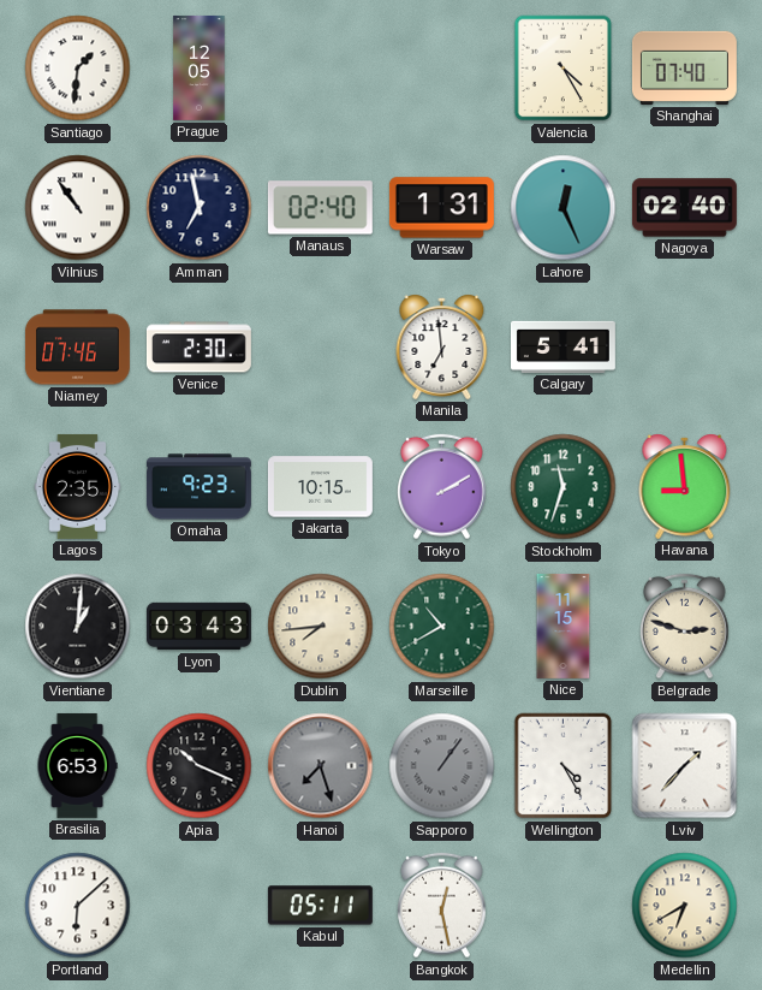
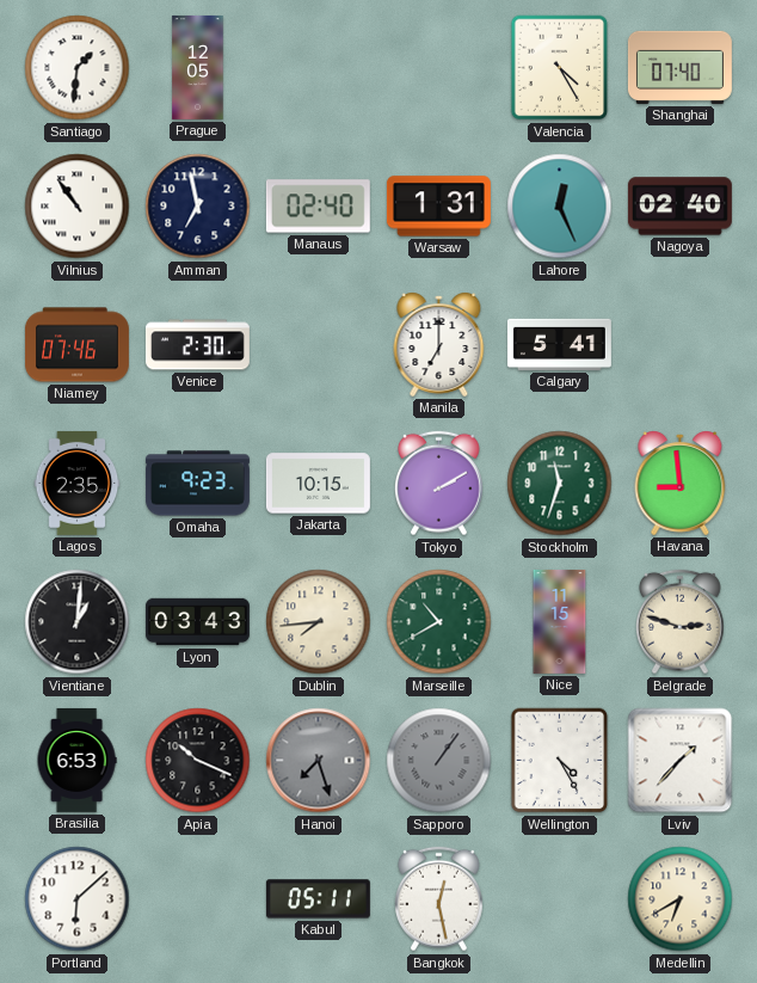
Manila: 6:59 -> 7:00 (439, 345)
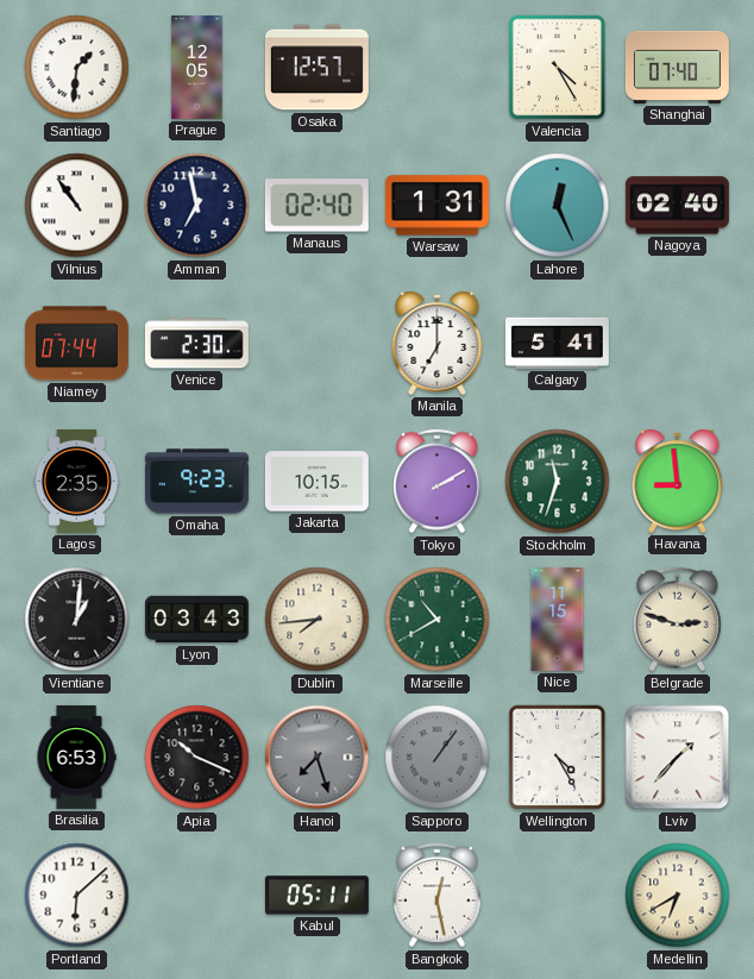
Osaka: none -> 12:57 (316, 68)
Niamey: 07:46 -> 07:44 (76, 344)
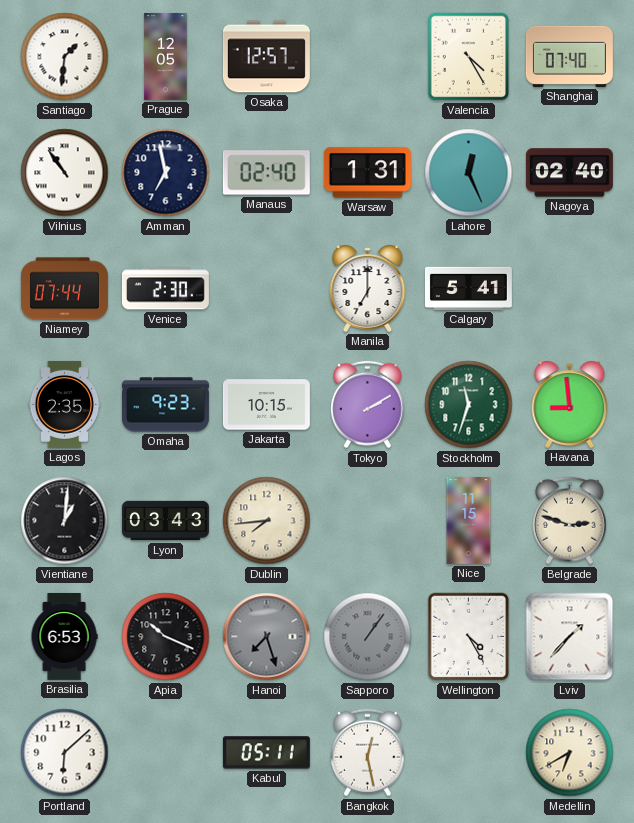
Marseille: 10:40 -> none (438, 620)
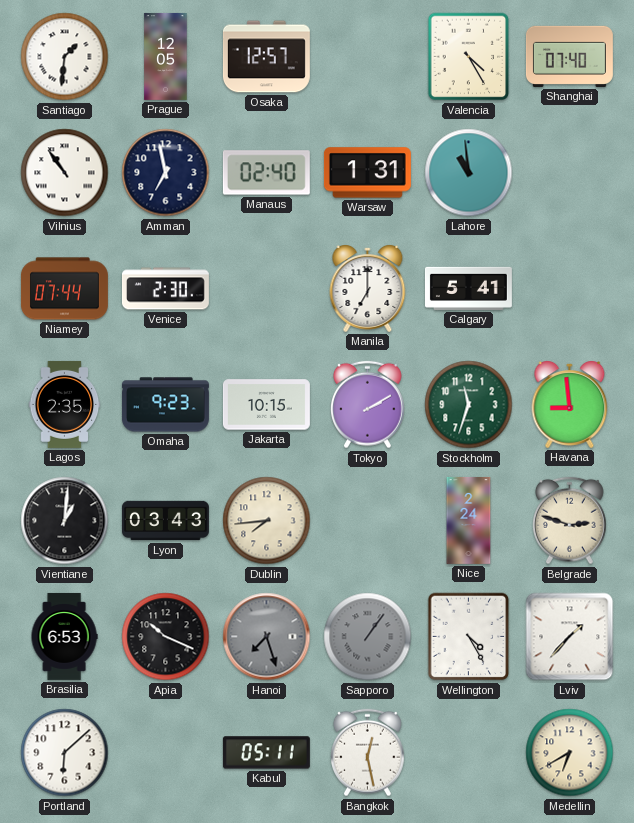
Lahore: 12:26 -> 10:59 (469, 173)
Nagoya: 02:40 -> none (569, 173)
Nice: 11:15 -> 2:24 (469, 520)
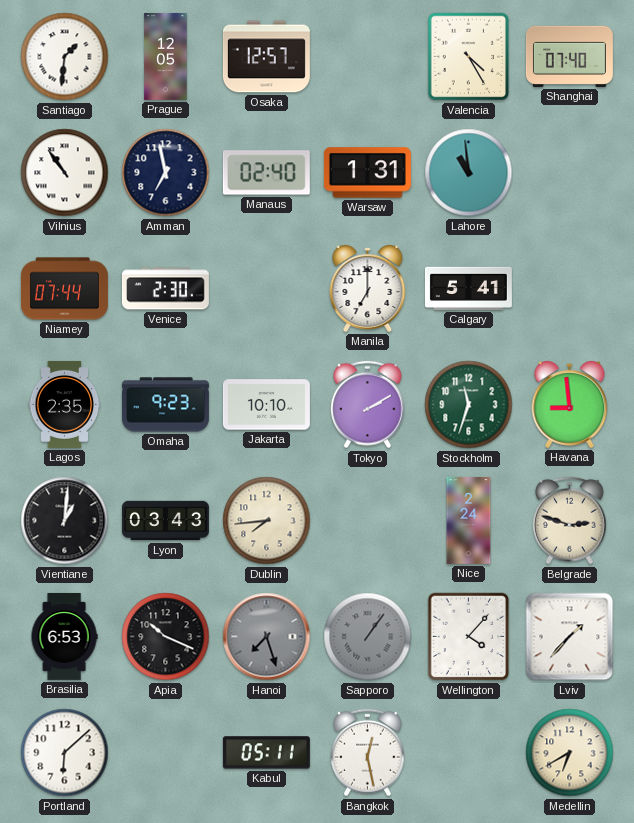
Jakarta: 10:15 -> 10:10 (266, 405)
Wellington: 4:25 -> 4:07 (469, 637)
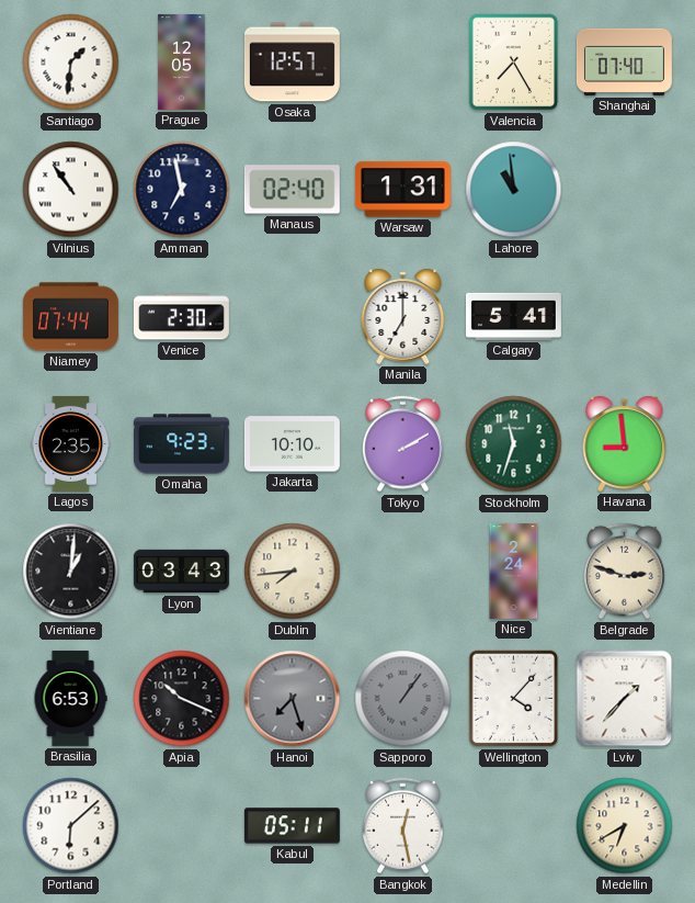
Valencia: 4:25 -> 7:25 (514, 63)
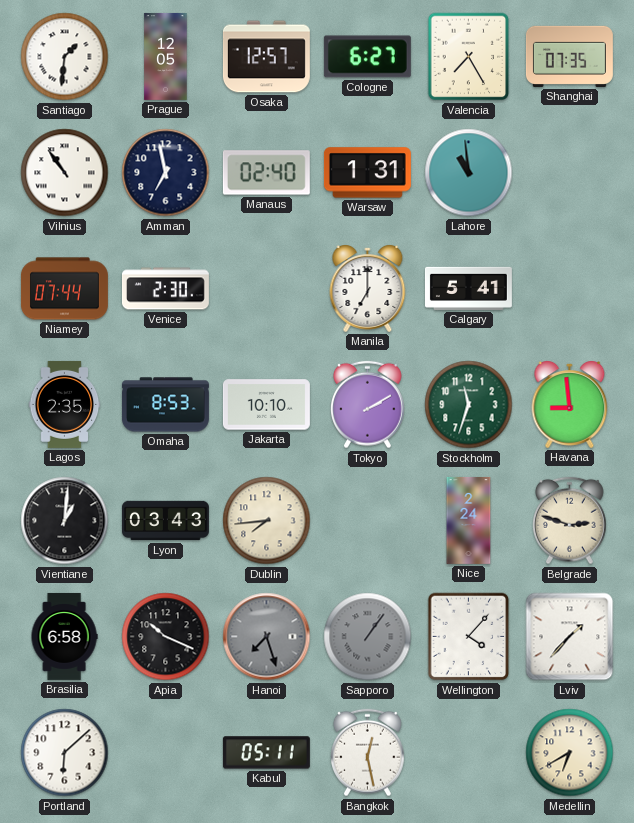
Cologne: none -> 6:27 (367, 57)
Shanghai: 07:40 -> 07:35 (569, 56)
Omaha: 9:23 -> 8:53 (165, 405)
Brasilia: 6:53 -> 6:58 (64, 636)
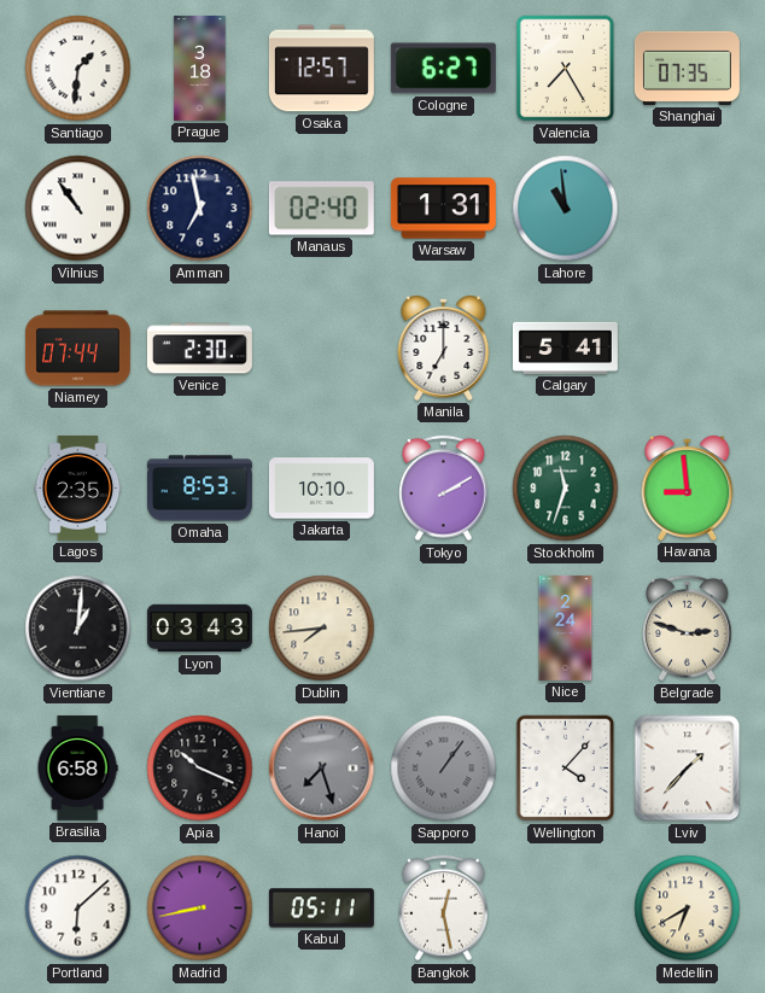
Prague: 12:05 -> 3:18 (200, 68)
Madrid: none -> 8:43 (200, 909)
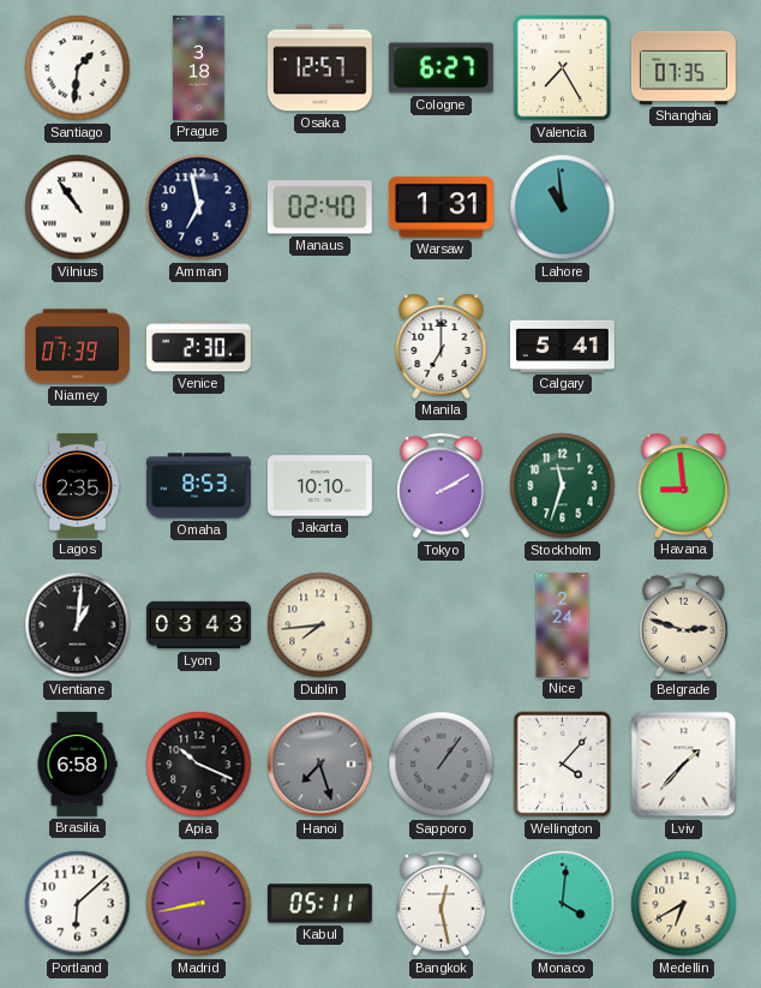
Niamey: 07:44 -> 07:39 (77, 347)
Monaco: none -> 4:01 (563, 904)
